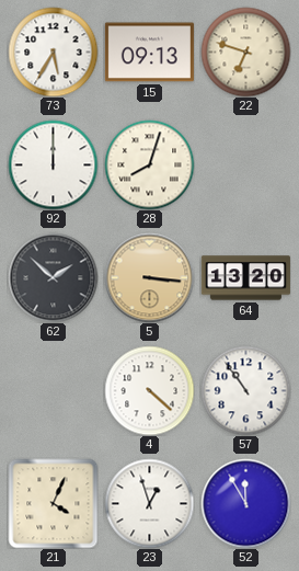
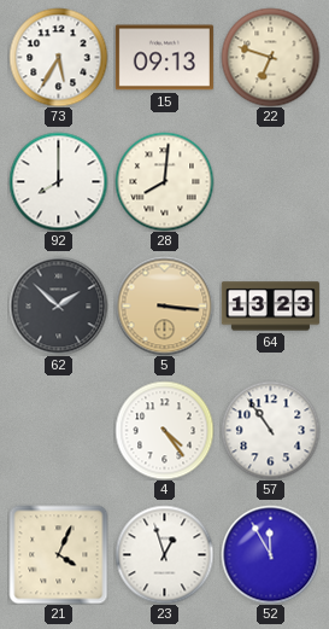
92: 12:00 -> 8:00 (58, 181)
28: 8:03 -> 8:01 (164, 181)
64: 13:20 -> 13:23 (270, 307)
4: 4:22 -> 4:24 (164, 430)
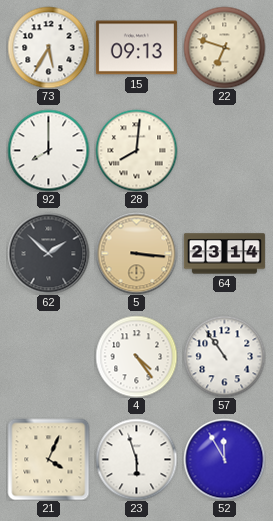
64: 13:23 -> 23:14 (224, 254)
23: 12:57 -> 5:57 (136, 459)
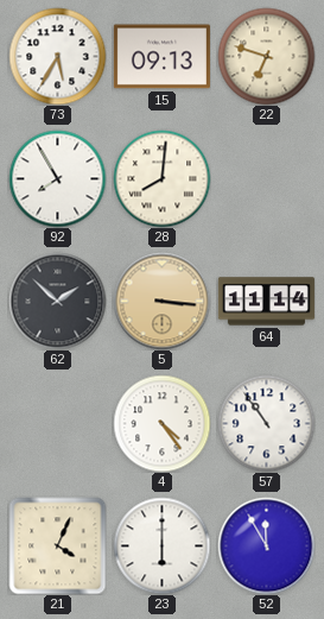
92: 8:00 -> 7:55 (57, 178)
64: 23:14 -> 11:14 (266, 302)
23: 5:57 -> 6:00 (161, 545)
